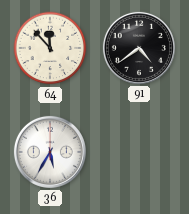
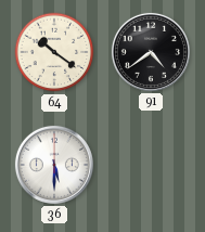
64: 11:53 -> 10:21 (54, 52)
36: 5:35 -> 5:30 (54, 165)
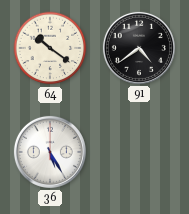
36: 5:30 -> 5:25 (50, 152)
